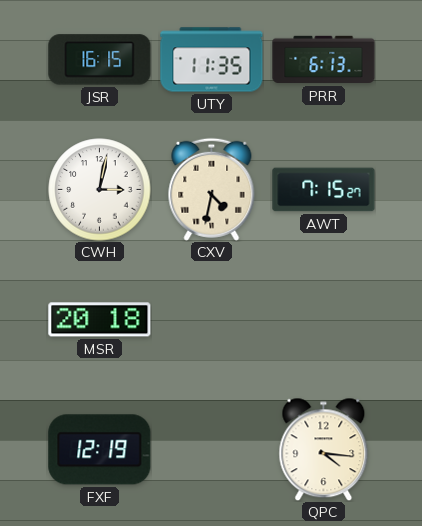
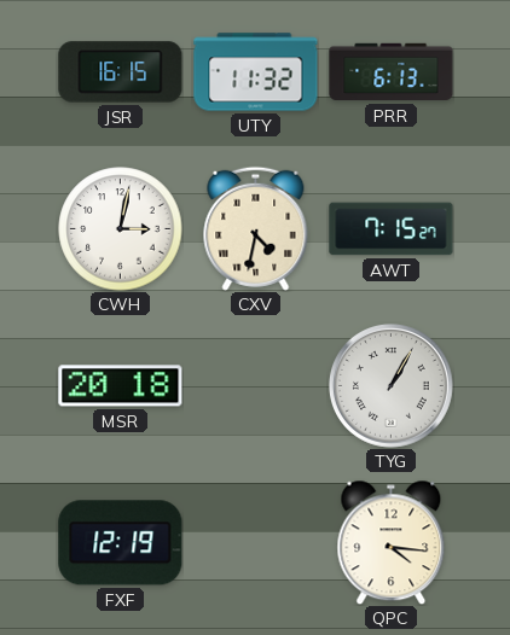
UTY: 11:35 -> 11:32 (256, 72)
TYG: none -> 1:05 (390, 385)
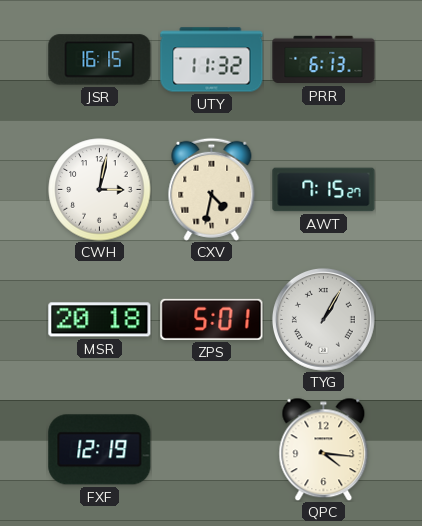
ZPS: none -> 5:01 (212, 319)
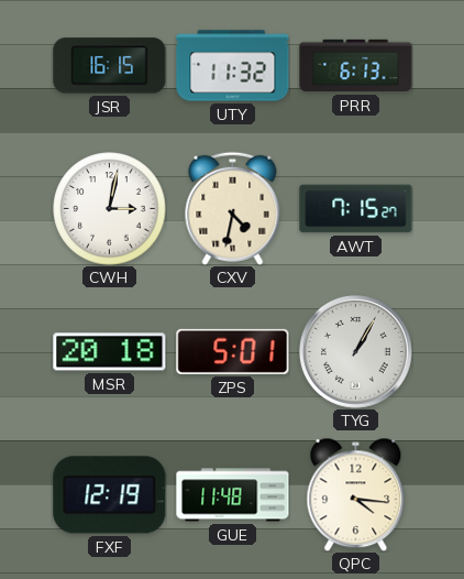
GUE: none -> 11:48 (233, 495)
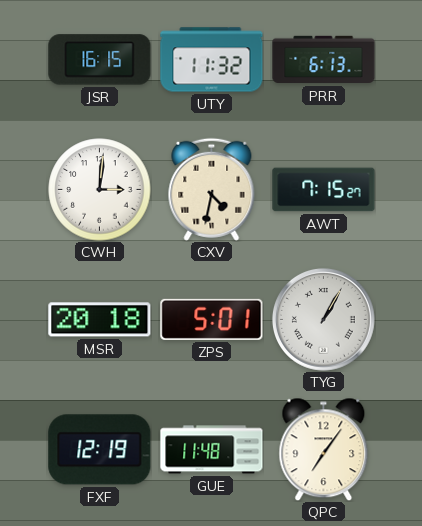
CWH: 3:02 -> 3:01 (100, 190)
QPC: 4:16 -> 7:06 (324, 449)
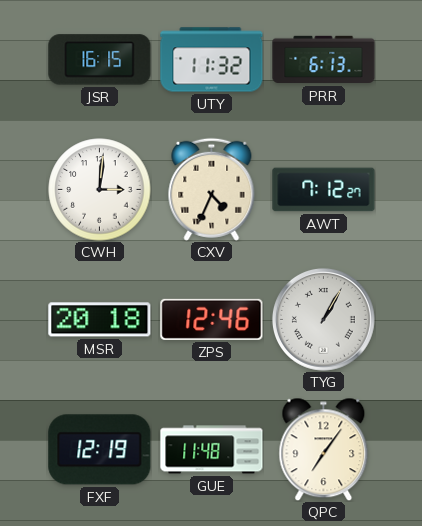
CXV: 4:32 -> 4:34 (212, 189)
AWT: 7:15 -> 7:12 (324, 190)
ZPS: 5:01 -> 12:46 (212, 319)
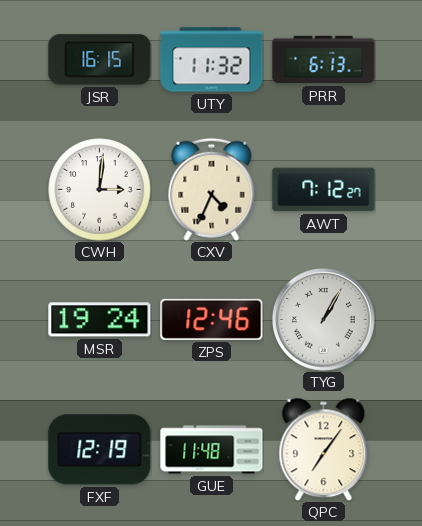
MSR: 20:18 -> 19:24 (100, 320)
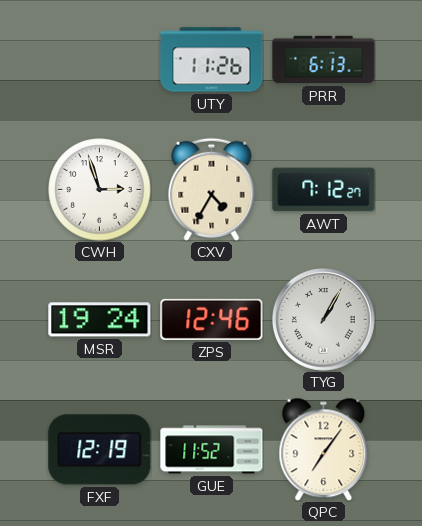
JSR: 16:15 -> none (100, 60)
UTY: 11:32 -> 11:26 (212, 60)
CWH: 3:01 -> 2:57 (100, 190)
CXV: 4:34 -> 4:35 (212, 189)
GUE: 11:48 -> 11:52 (212, 450)
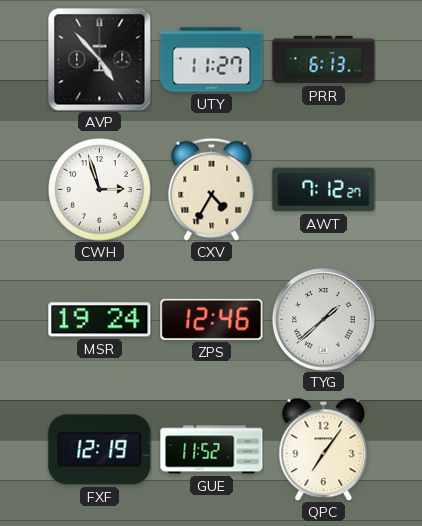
AVP: none -> 4:53 (100, 60)
UTY: 11:26 -> 11:27 (212, 60)
TYG: 1:05 -> 1:38 (323, 319)
